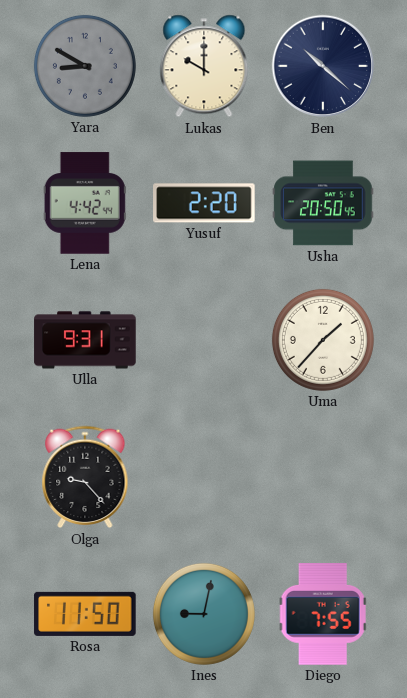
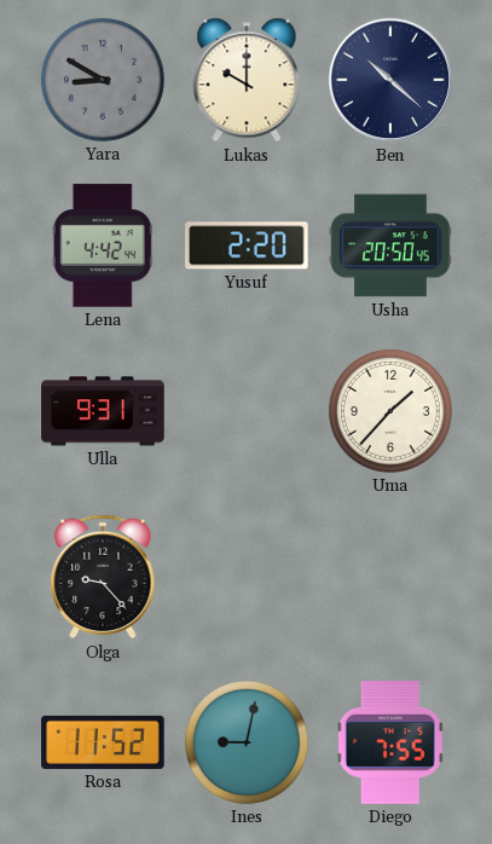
Rosa: 11:50 -> 11:52 (103, 742)
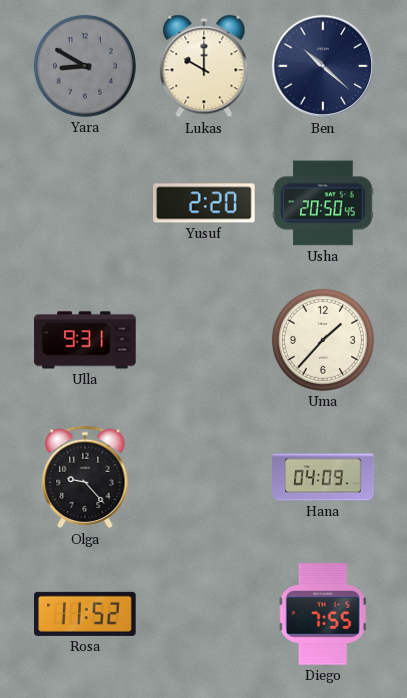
Lena: 4:42 -> none (103, 245)
Hana: none -> 04:09 (323, 477)
Ines: 9:02 -> none (247, 742)
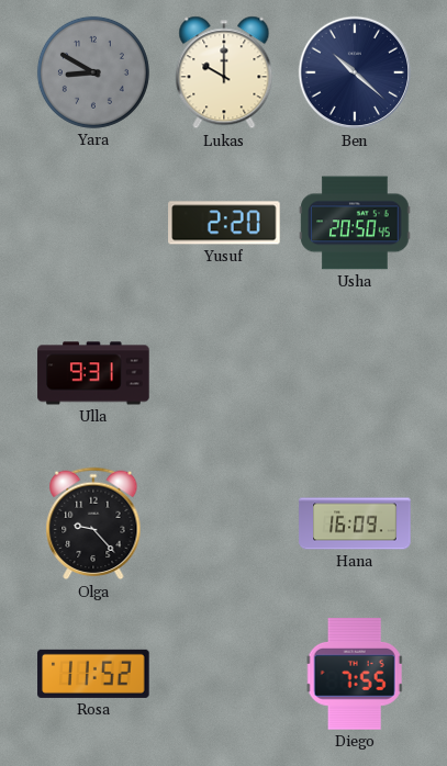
Uma: 1:37 -> none (323, 340)
Hana: 04:09 -> 16:09 (355, 523)
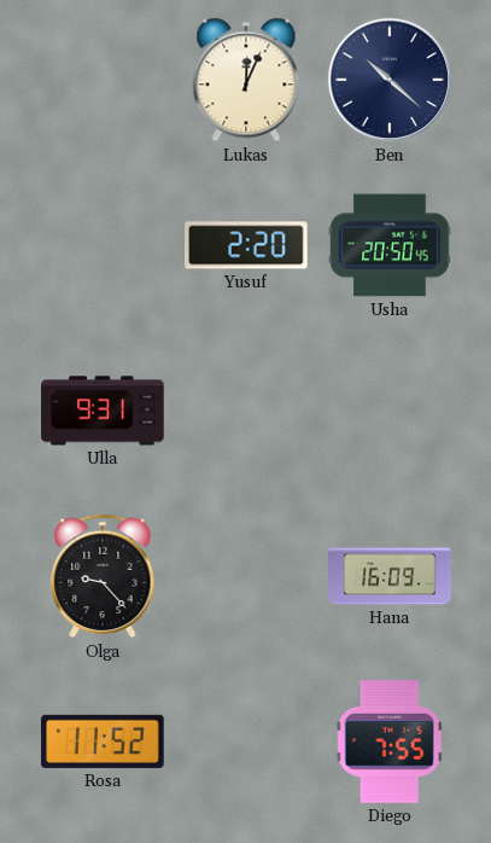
Yara: 8:50 -> none (93, 72)
Lukas: 10:00 -> 12:04 (246, 80)
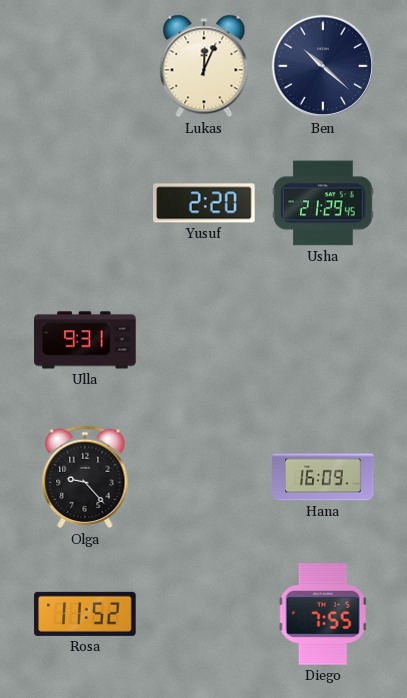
Usha: 20:50 -> 21:29 (323, 203)
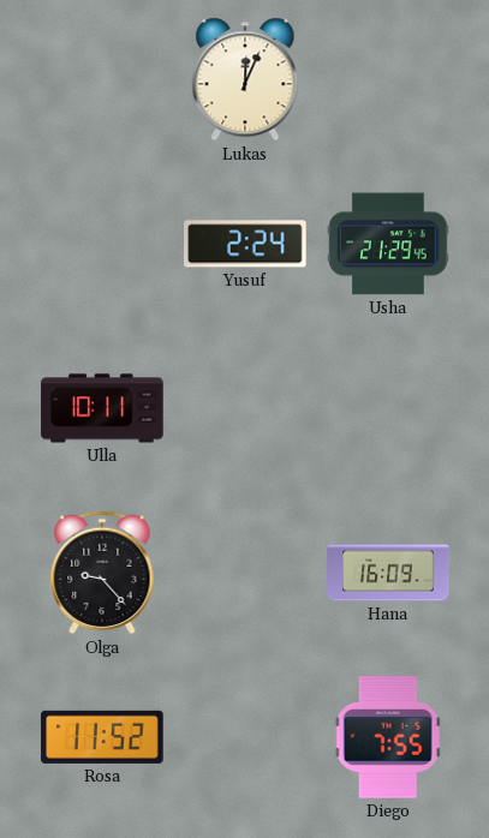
Ben: 10:22 -> none (323, 66)
Yusuf: 2:20 -> 2:24 (245, 244)
Ulla: 9:31 -> 10:11 (102, 408)
